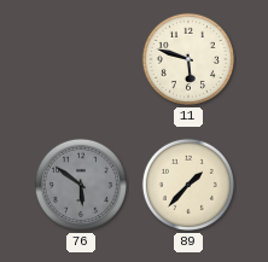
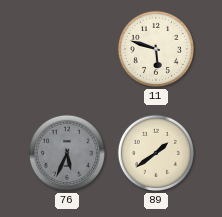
76: 5:51 -> 5:34 (67, 153)
89: 1:37 -> 1:39 (156, 153)
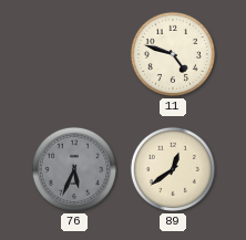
11: 5:48 -> 4:48 (173, 54)
89: 1:39 -> 12:39 (173, 169)
